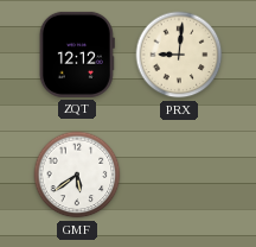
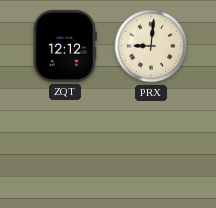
GMF: 5:39 -> none (77, 175)
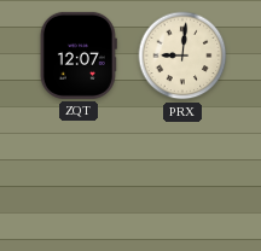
ZQT: 12:12 -> 12:07 (79, 56)
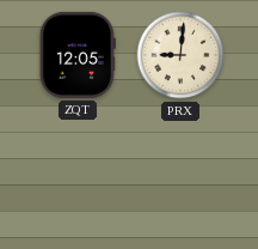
ZQT: 12:07 -> 12:05 (78, 55)
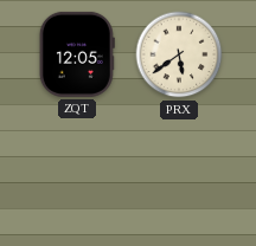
PRX: 9:01 -> 5:39 (179, 54)
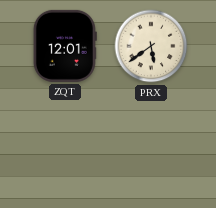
ZQT: 12:05 -> 12:01 (65, 46)
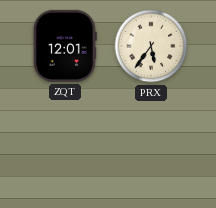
PRX: 5:39 -> 5:36 (151, 46)
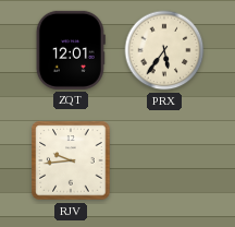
RJV: none -> 9:44 (71, 160)
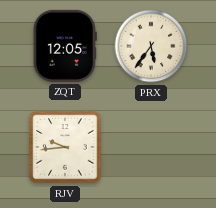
ZQT: 12:01 -> 12:05 (65, 46)
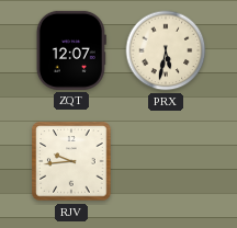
ZQT: 12:05 -> 12:07 (71, 50)
PRX: 5:36 -> 5:32 (166, 50)
